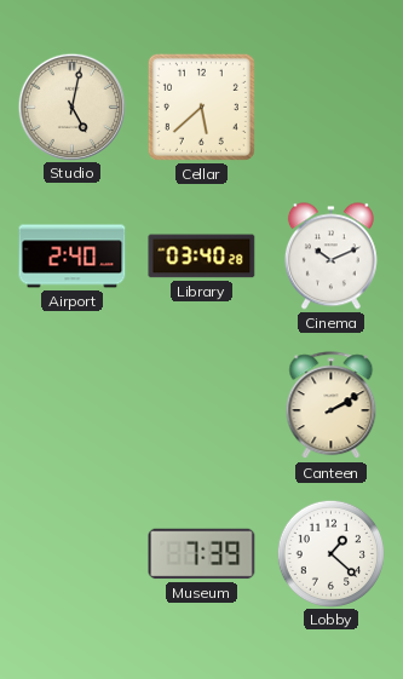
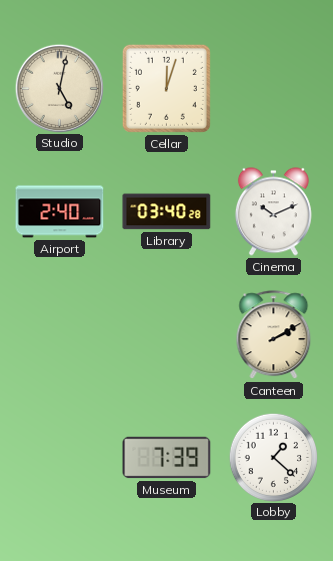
Cellar: 5:38 -> 12:03 (166, 88)
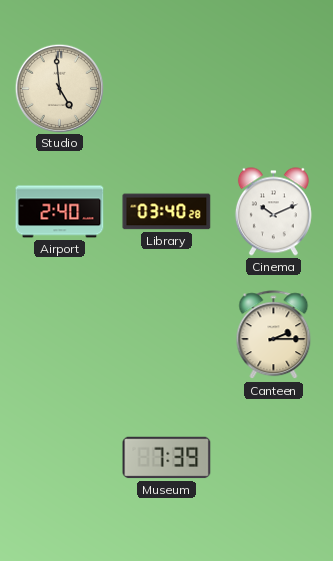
Studio: 5:02 -> 4:59 (59, 88)
Cellar: 12:03 -> none (166, 88)
Canteen: 2:10 -> 2:15 (274, 335)
Lobby: 1:22 -> none (273, 457)
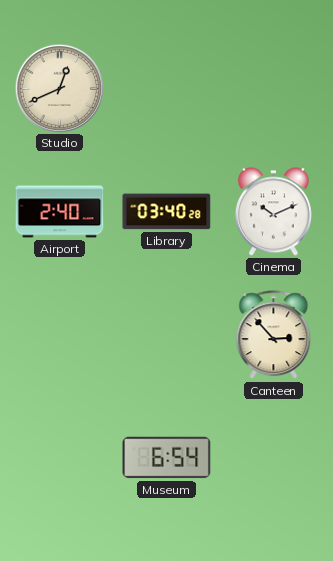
Studio: 4:59 -> 12:41 (59, 88)
Canteen: 2:15 -> 2:53 (274, 335)
Museum: 7:39 -> 6:54 (167, 458)
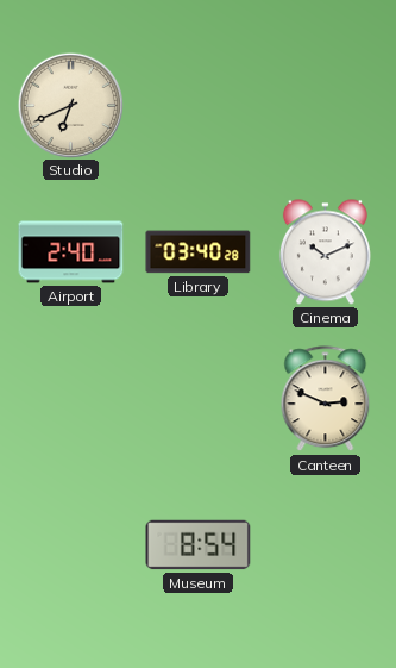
Studio: 12:41 -> 6:41 (70, 105)
Canteen: 2:53 -> 2:49 (326, 399)
Museum: 6:54 -> 8:54 (199, 545)
